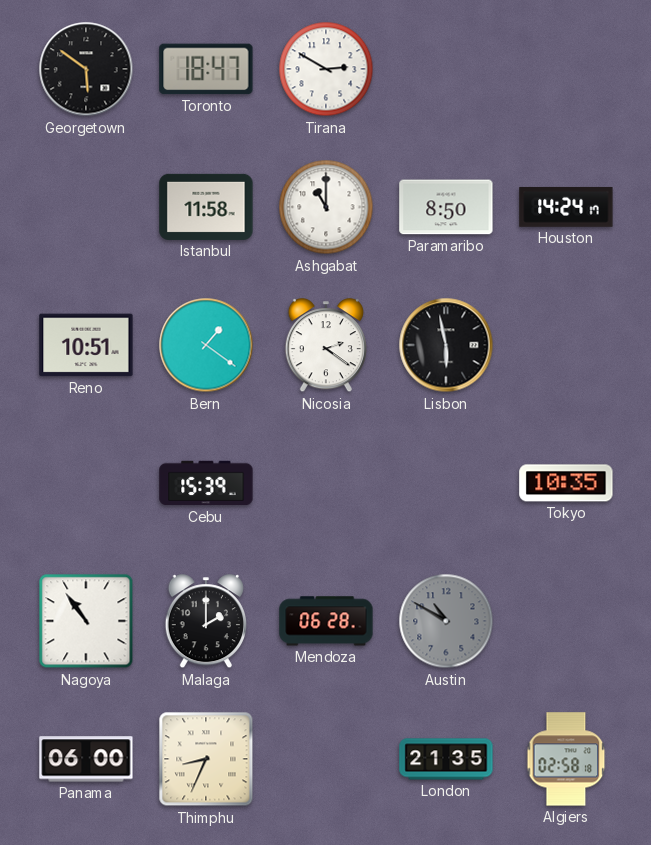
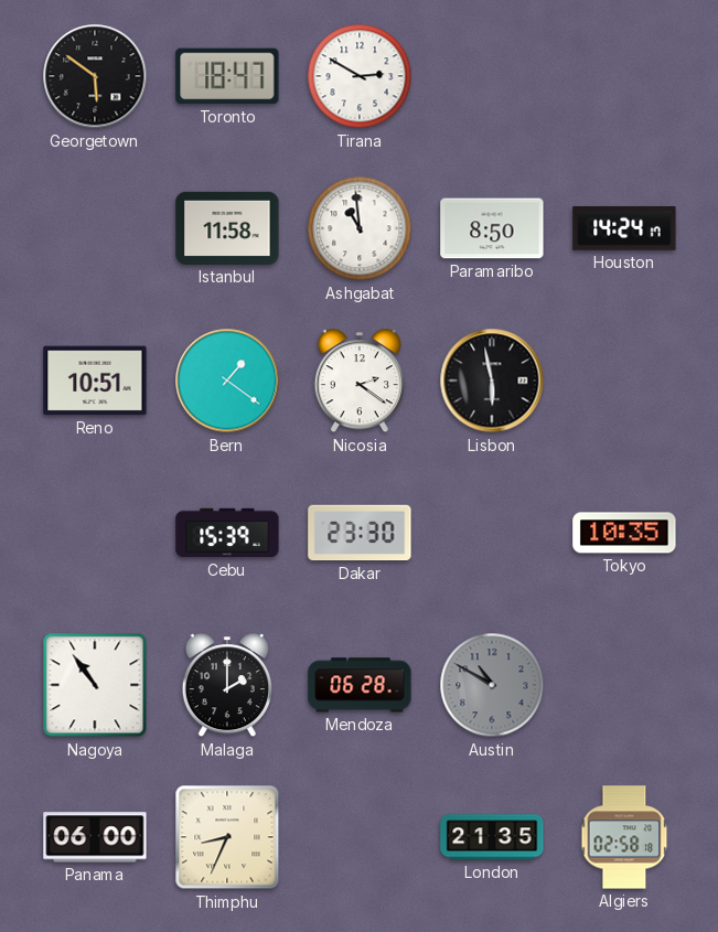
Ashgabat: 11:00 -> 10:59 (360, 228)
Dakar: none -> 23:30 (360, 533)
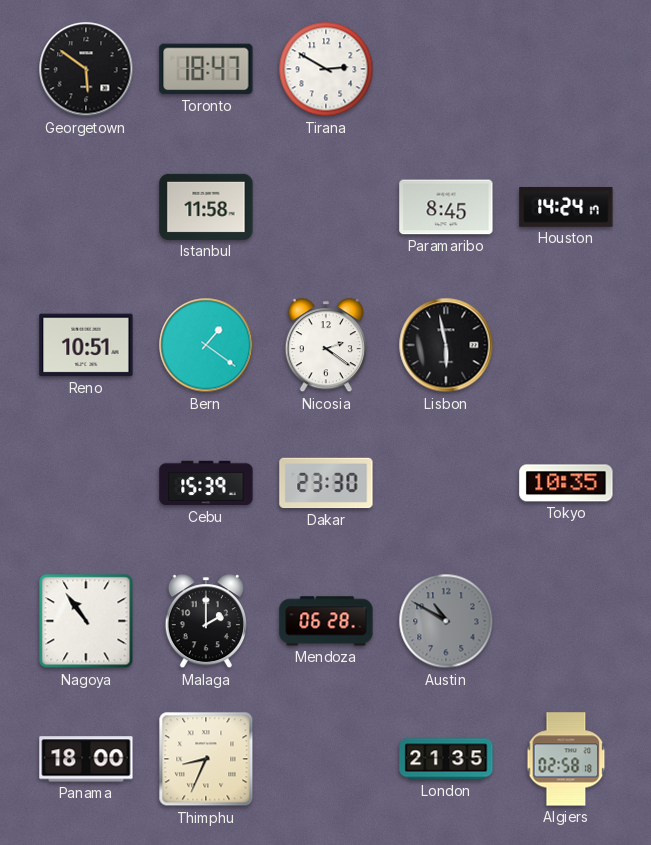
Ashgabat: 10:59 -> none (360, 228)
Paramaribo: 8:50 -> 8:45 (446, 207)
Panama: 06:00 -> 18:00 (86, 759)
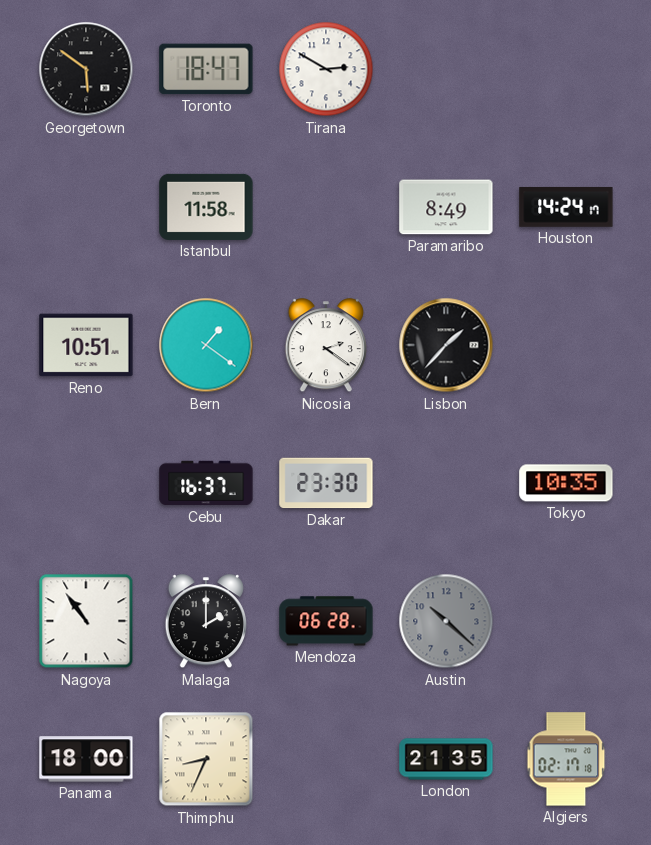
Paramaribo: 8:45 -> 8:49 (446, 207)
Lisbon: 5:58 -> 1:37 (446, 345)
Cebu: 15:39 -> 16:37 (206, 483)
Austin: 10:50 -> 10:22 (446, 621)
Algiers: 02:58 -> 02:17 (566, 759)
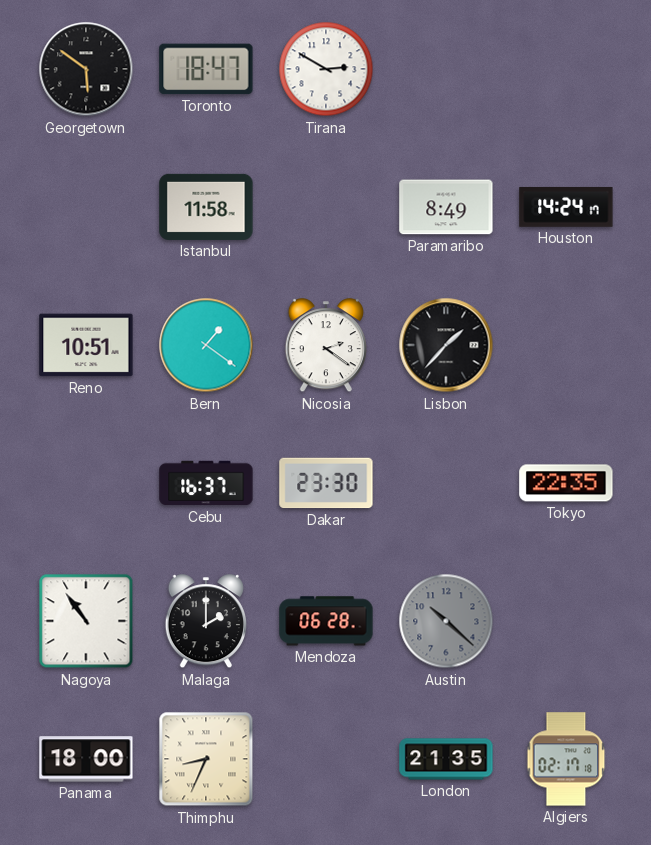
Tokyo: 10:35 -> 22:35 (566, 483)
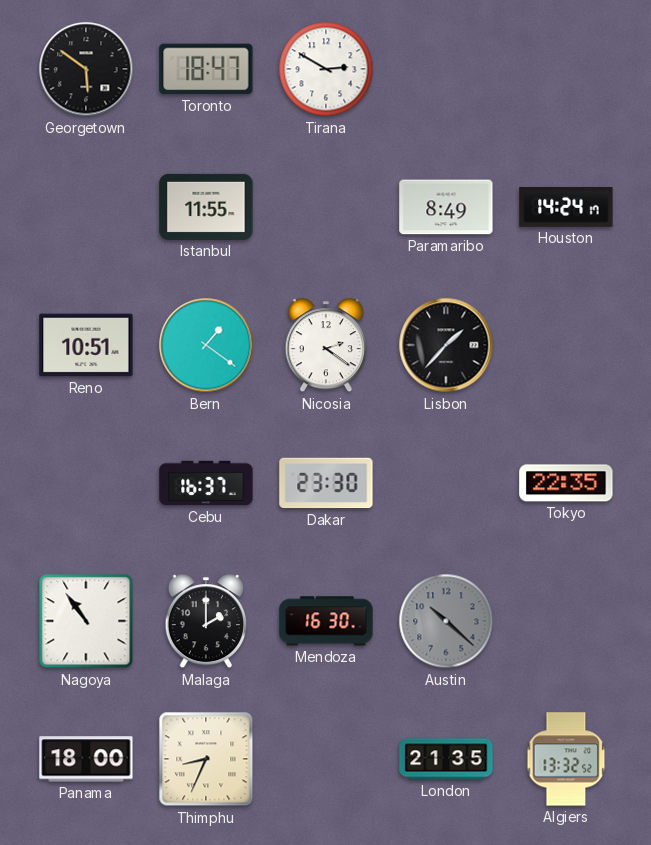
Istanbul: 11:58 -> 11:55 (206, 207)
Mendoza: 06:28 -> 16:30 (326, 621)
Algiers: 02:17 -> 13:32 (566, 759)
